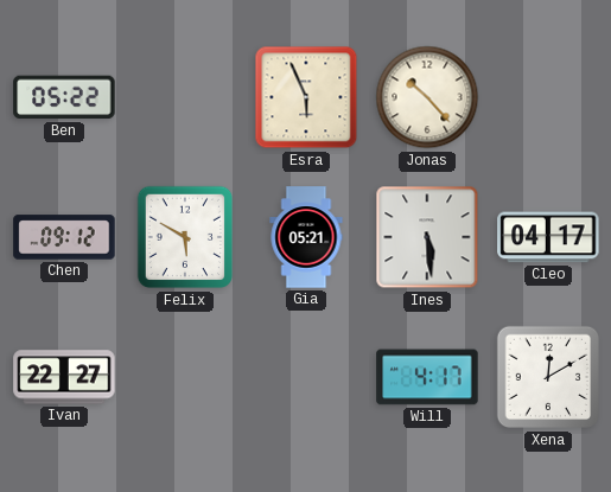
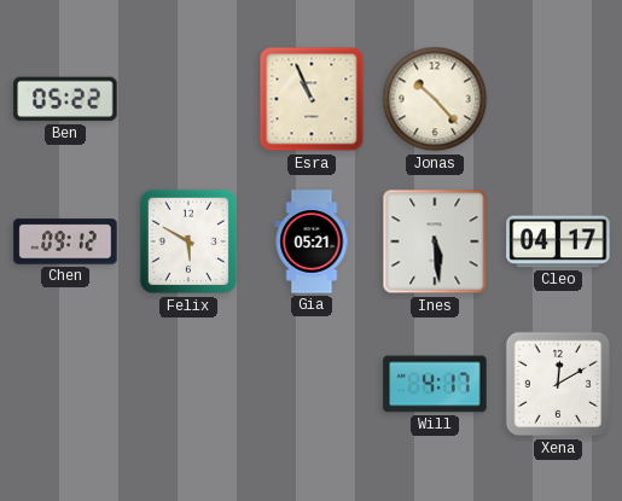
Esra: 5:56 -> 10:56 (312, 99)
Ivan: 22:27 -> none (64, 377)
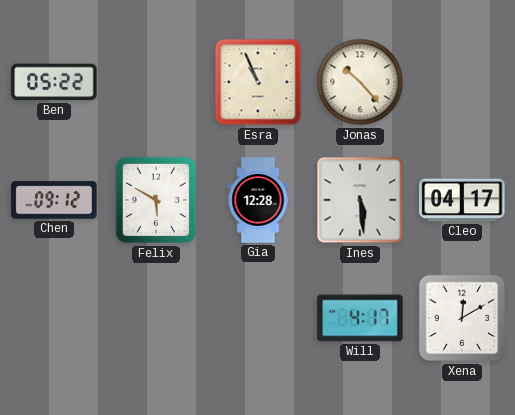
Gia: 05:21 -> 12:28 (258, 200)
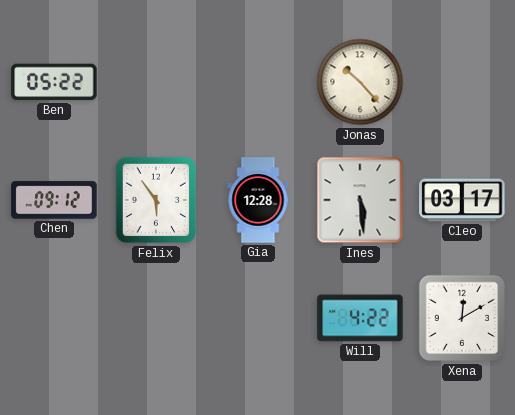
Esra: 10:56 -> none (258, 82)
Felix: 5:50 -> 5:54 (156, 200)
Cleo: 04:17 -> 03:17 (462, 200)
Will: 4:17 -> 4:22 (360, 318)
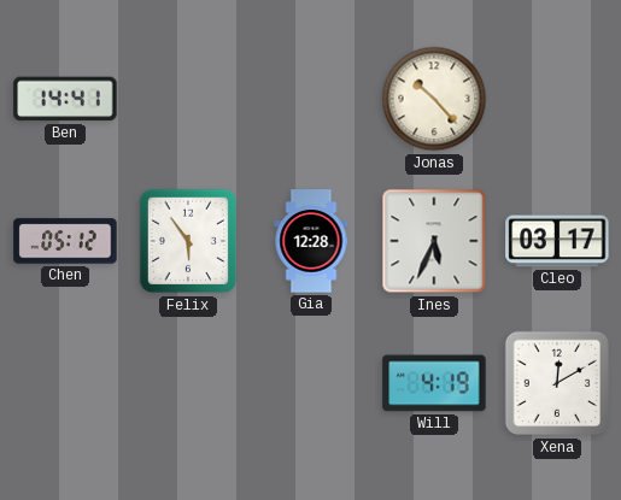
Ben: 05:22 -> 14:41 (65, 99)
Chen: 09:12 -> 05:12 (65, 241)
Ines: 5:29 -> 5:34 (434, 241)
Will: 4:22 -> 4:19 (434, 383)
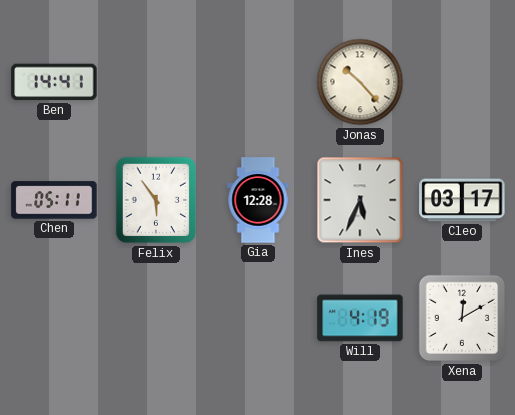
Chen: 05:12 -> 05:11 (54, 200)
